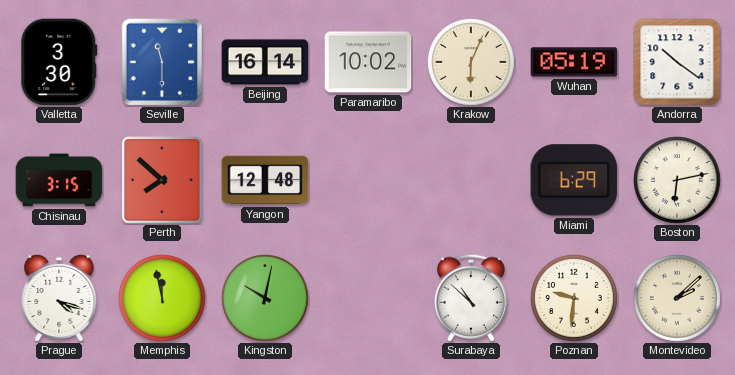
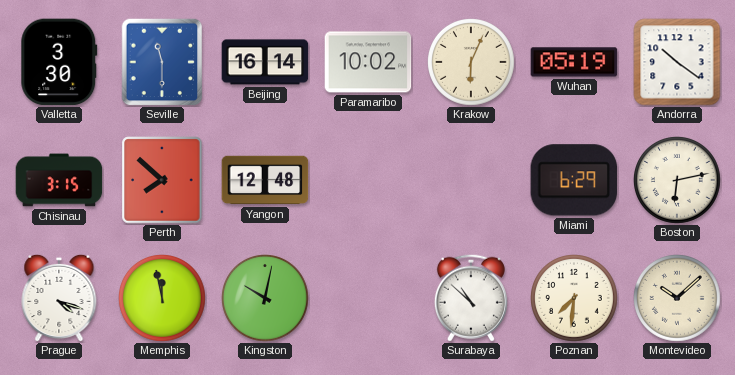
Poznan: 9:31 -> 7:31 (575, 299)
Montevideo: 2:08 -> 10:08 (678, 299)
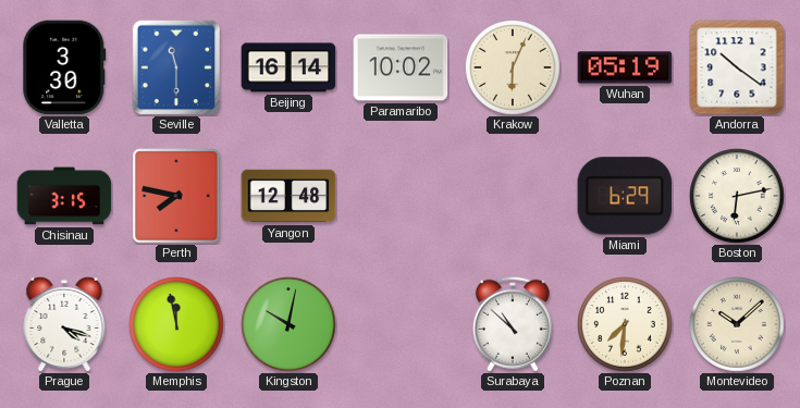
Perth: 7:52 -> 7:47 (176, 196)
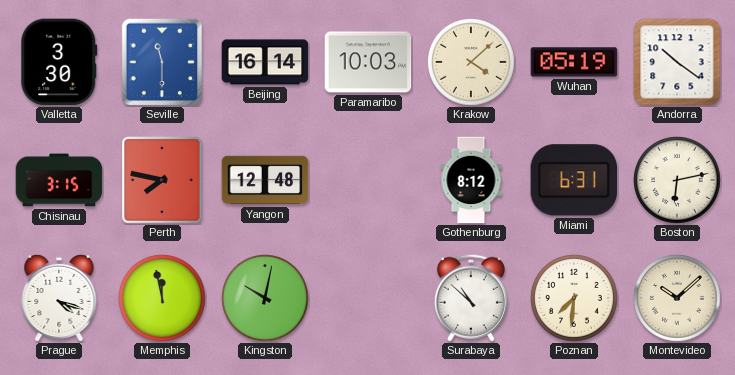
Paramaribo: 10:02 -> 10:03 (368, 62)
Krakow: 6:04 -> 4:08 (472, 63)
Gothenburg: none -> 8:12 (471, 180)
Miami: 6:29 -> 6:31 (574, 180)
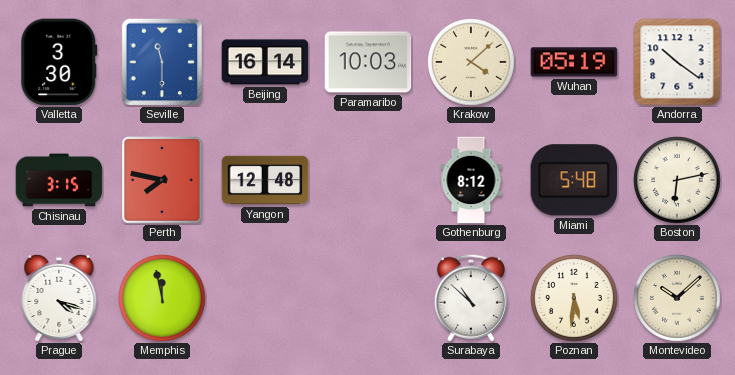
Miami: 6:31 -> 5:48 (574, 180)
Kingston: 10:02 -> none (266, 299)
Poznan: 7:31 -> 5:31 (575, 299)
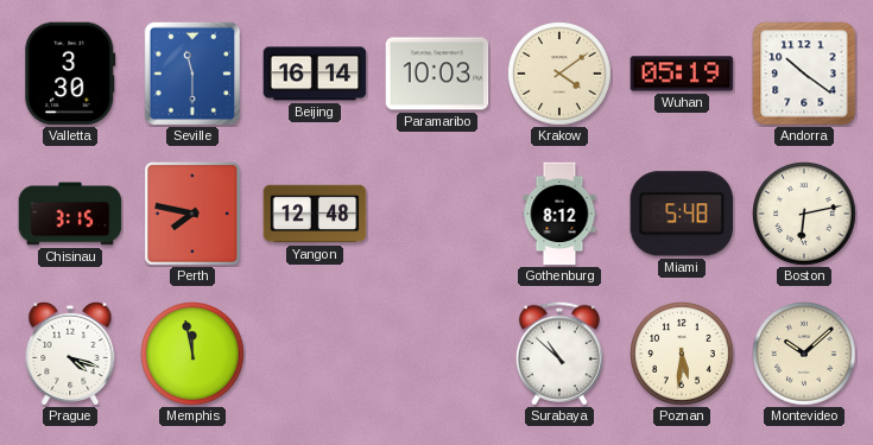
Krakow: 4:08 -> 4:09 (561, 75)
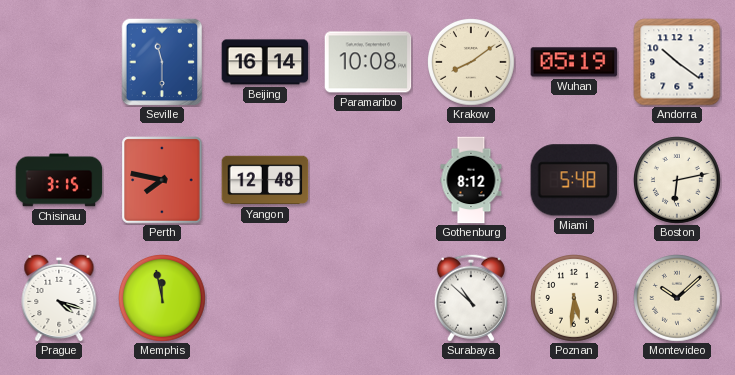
Valletta: 3:30 -> none (70, 74)
Paramaribo: 10:03 -> 10:08 (368, 62)
Krakow: 4:09 -> 8:09 (472, 63)
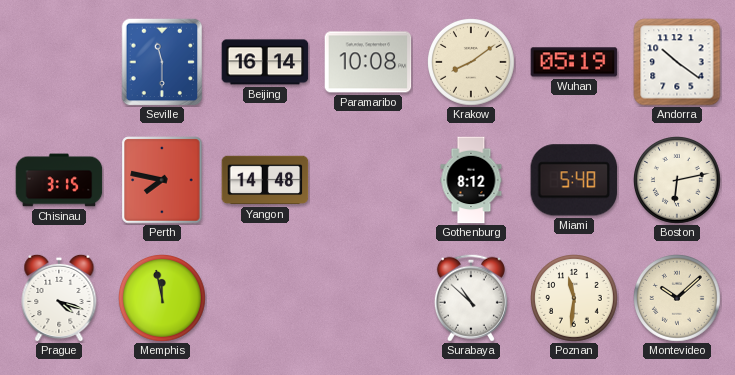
Yangon: 12:48 -> 14:48 (265, 180)
Poznan: 5:31 -> 11:31 (575, 299)
